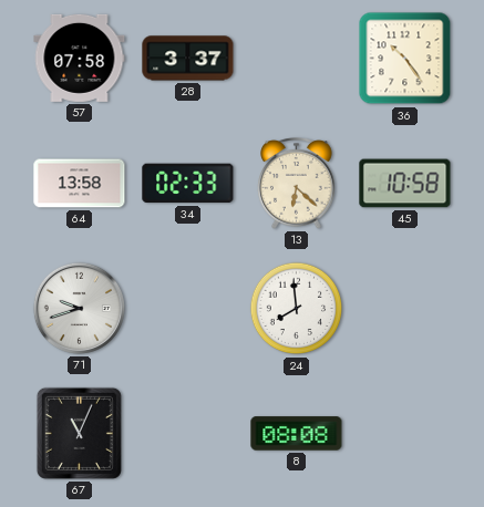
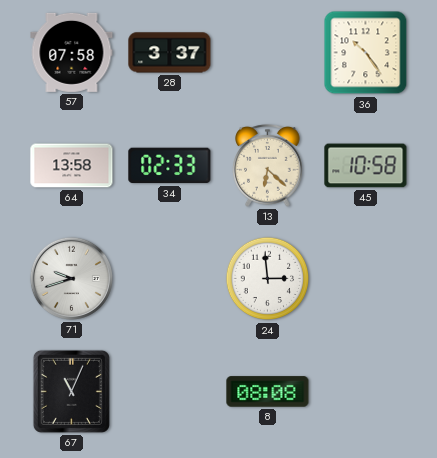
24: 7:59 -> 2:59 (268, 279)
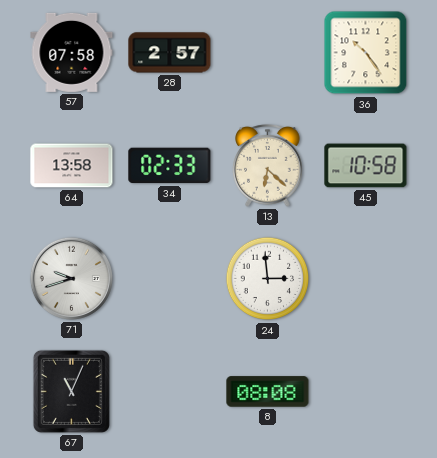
28: 3:37 -> 2:57 (170, 53)
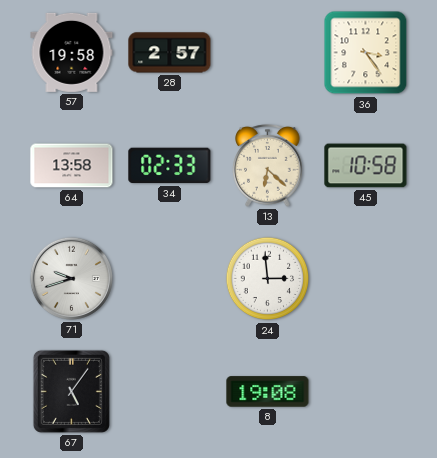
57: 07:58 -> 19:58 (72, 52)
36: 10:24 -> 3:24 (366, 53)
67: 11:04 -> 5:06 (71, 391)
8: 08:08 -> 19:08 (268, 392)
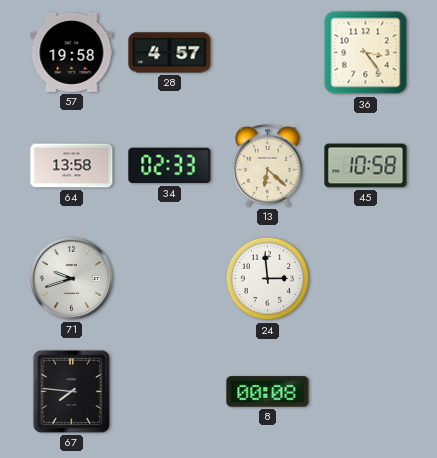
28: 2:57 -> 4:57 (170, 53)
67: 5:06 -> 7:46 (71, 391)
8: 19:08 -> 00:08 (268, 392)
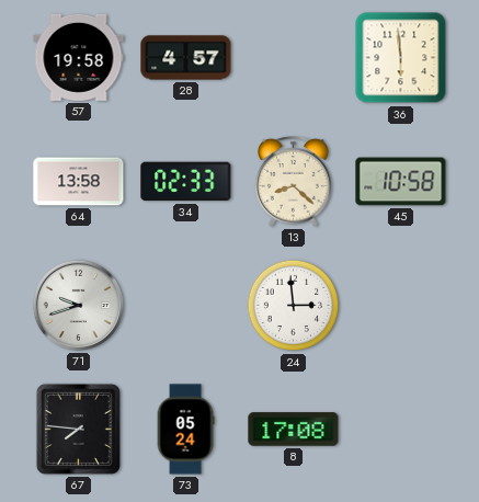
36: 3:24 -> 5:59 (401, 58)
13: 6:22 -> 8:22 (294, 182)
73: none -> 05:24 (185, 430)
8: 00:08 -> 17:08 (294, 430)
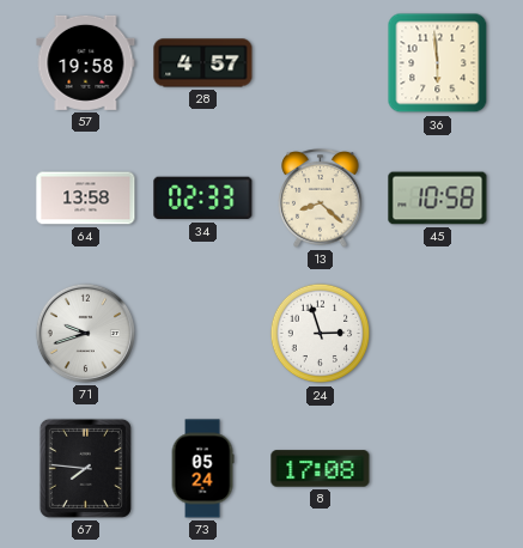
24: 2:59 -> 2:57 (321, 334)
